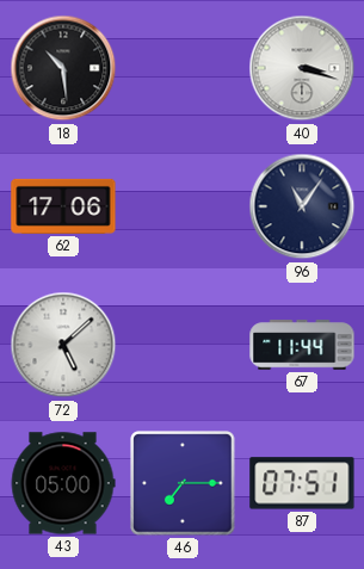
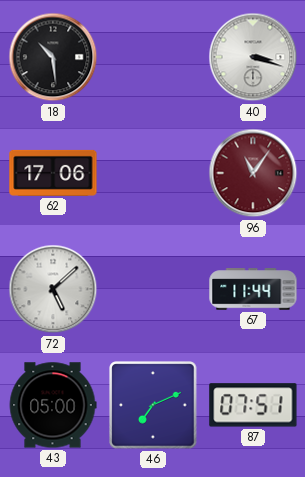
96 dial: navy -> burgundy (253, 173)
46: 7:15 -> 7:11 (153, 405)
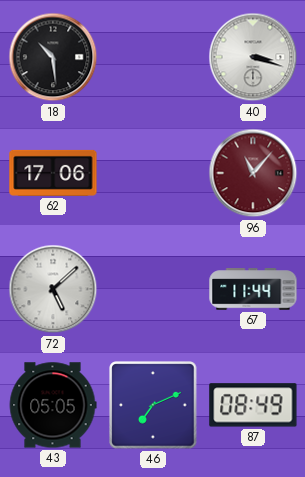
96: 11:06 -> 11:07 (253, 173)
43: 05:00 -> 05:05 (53, 405)
87: 07:51 -> 08:49 (253, 405)
